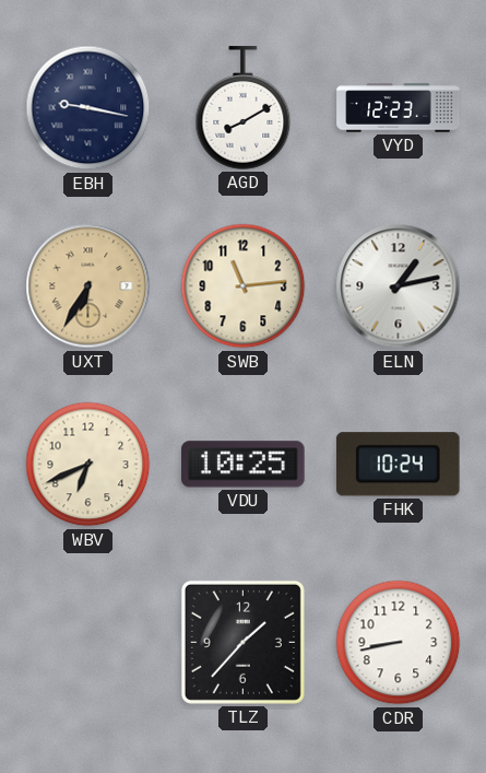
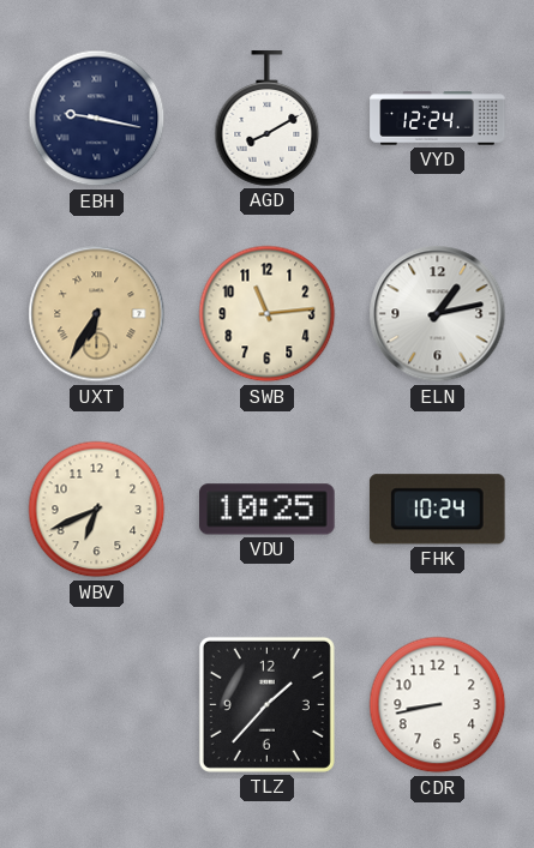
VYD: 12:23 -> 12:24 (438, 119)
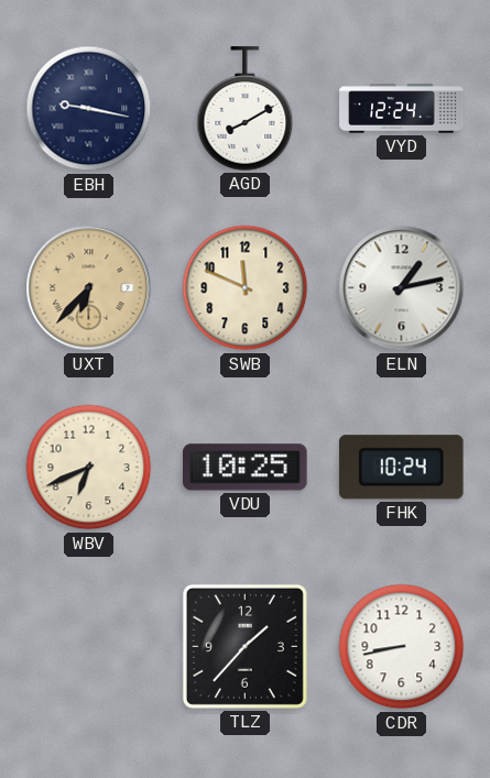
UXT: 6:35 -> 6:37 (89, 288)
SWB: 11:14 -> 11:49 (246, 288)
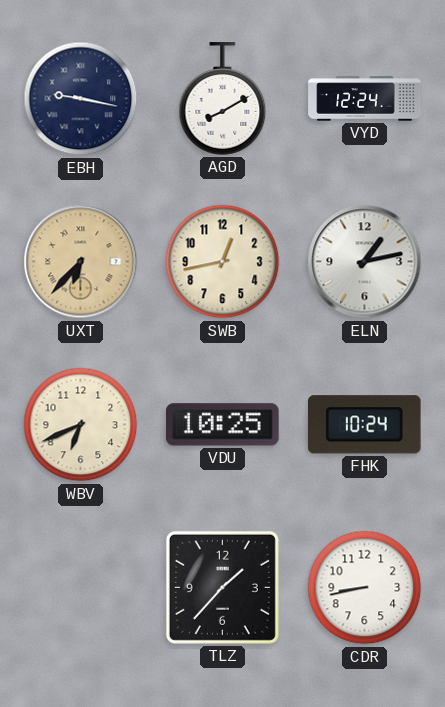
SWB: 11:49 -> 12:43 (223, 262)
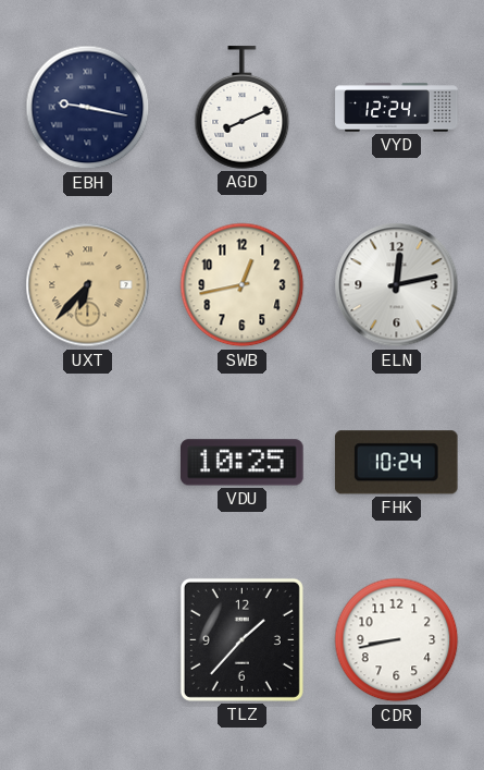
AGD: 8:10 -> 8:11 (243, 108)
ELN: 1:13 -> 12:13 (397, 285)
WBV: 6:41 -> none (81, 425)
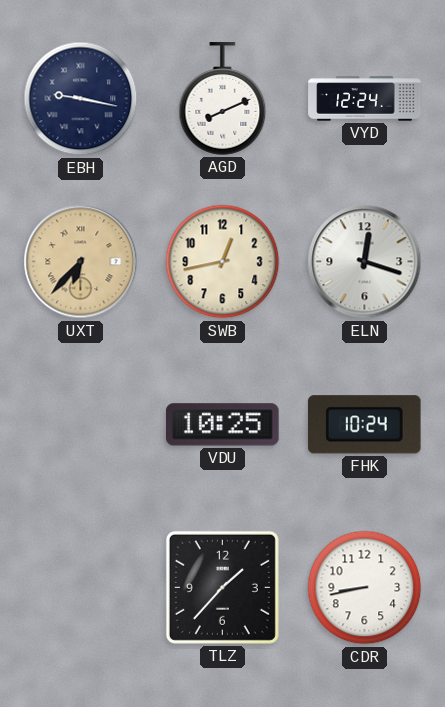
ELN: 12:13 -> 12:18 (365, 262)
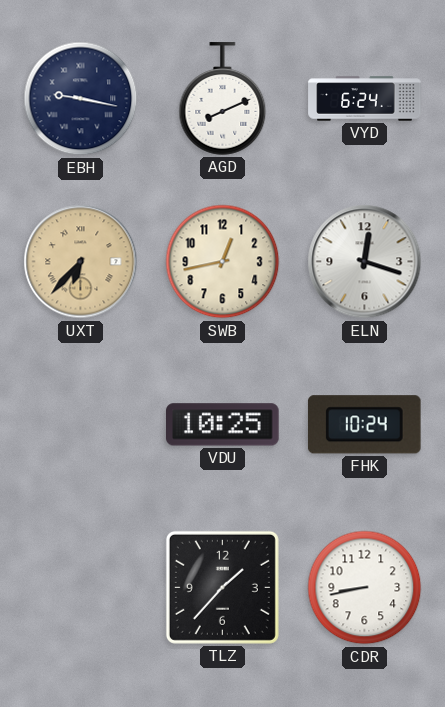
VYD: 12:24 -> 6:24 (365, 99)
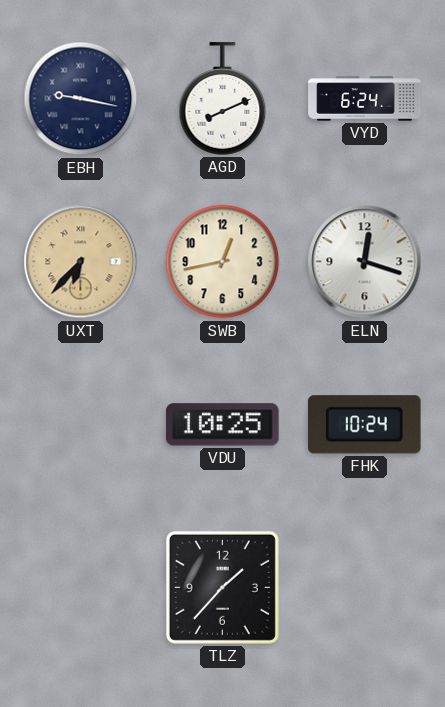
CDR: 8:43 -> none (365, 588)
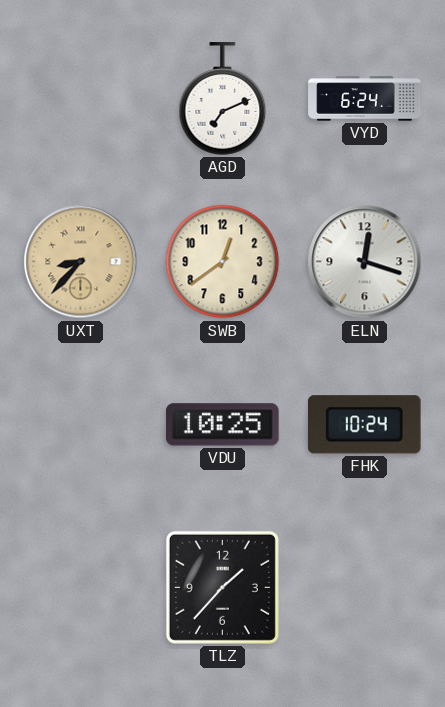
EBH: 9:17 -> none (81, 99)
AGD: 8:11 -> 7:11 (223, 99)
UXT: 6:37 -> 8:37 (81, 262)
SWB: 12:43 -> 12:39 (223, 262)
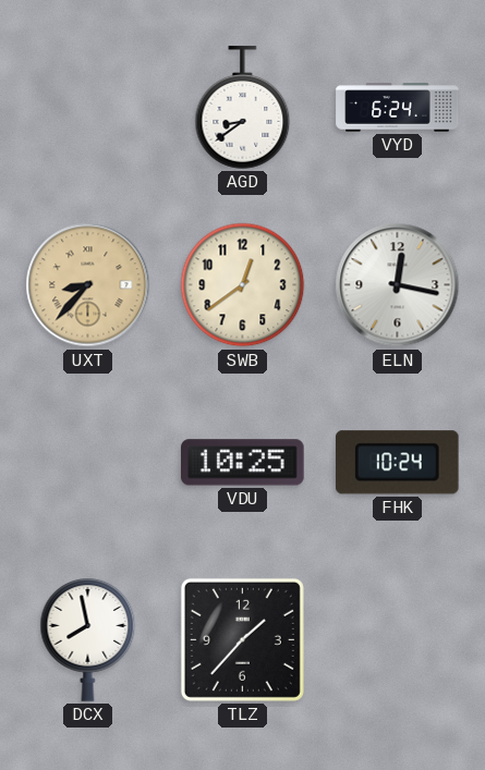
AGD: 7:11 -> 8:39 (243, 108)
ELN: 12:18 -> 12:17 (398, 285)
DCX: none -> 7:58 (88, 640)
